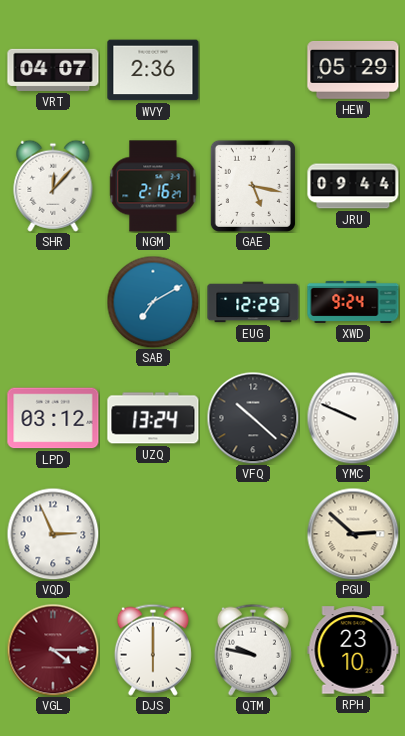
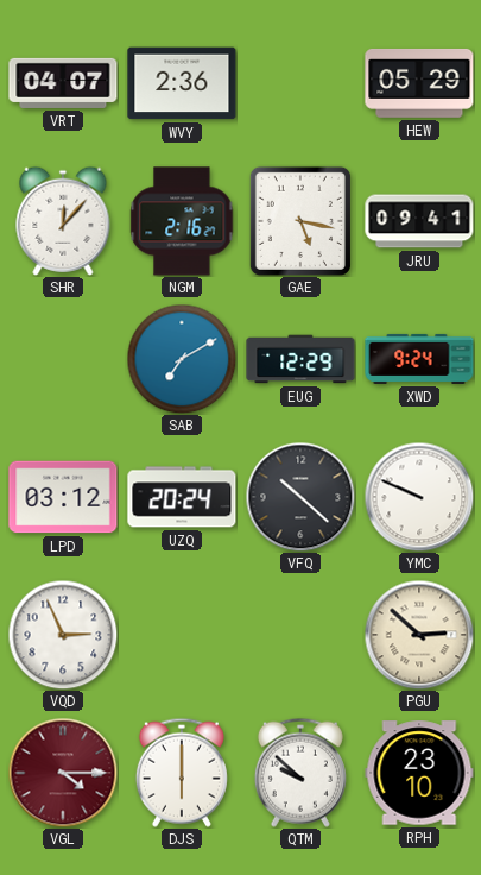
JRU: 09:44 -> 09:41 (419, 221)
UZQ: 13:24 -> 20:24 (182, 497)
QTM: 9:47 -> 9:52 (300, 773)
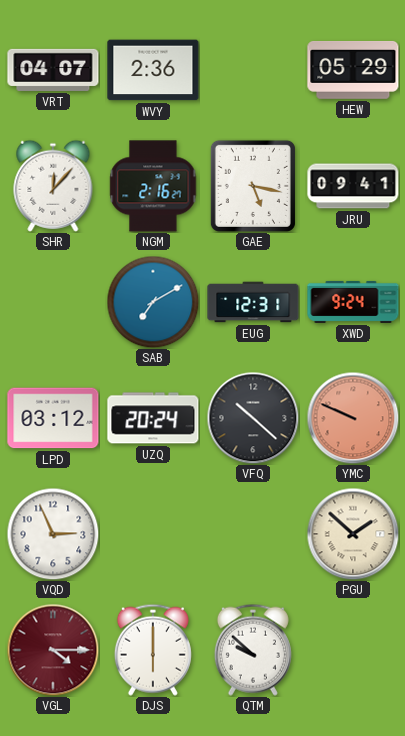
EUG: 12:29 -> 12:31 (253, 302)
YMC dial: white -> salmon (353, 418)
PGU: 2:52 -> 1:52 (353, 534)
RPH: 23:10 -> none (419, 773)
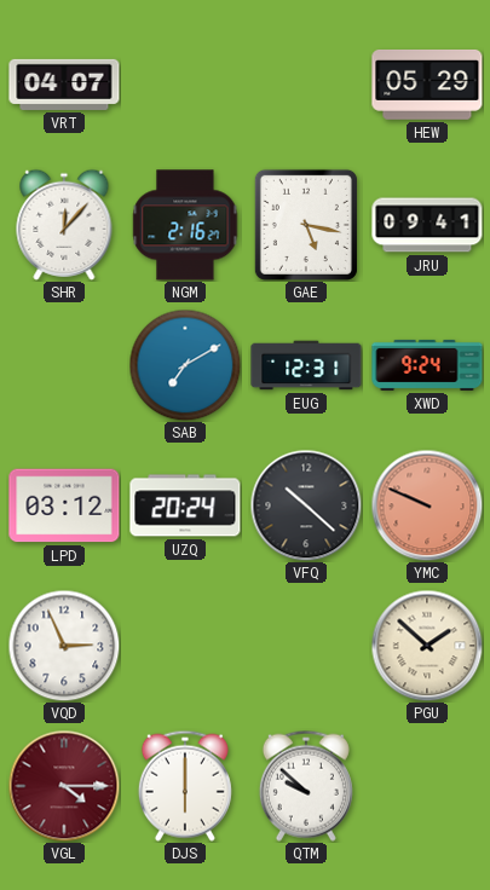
WVY: 2:36 -> none (153, 70)
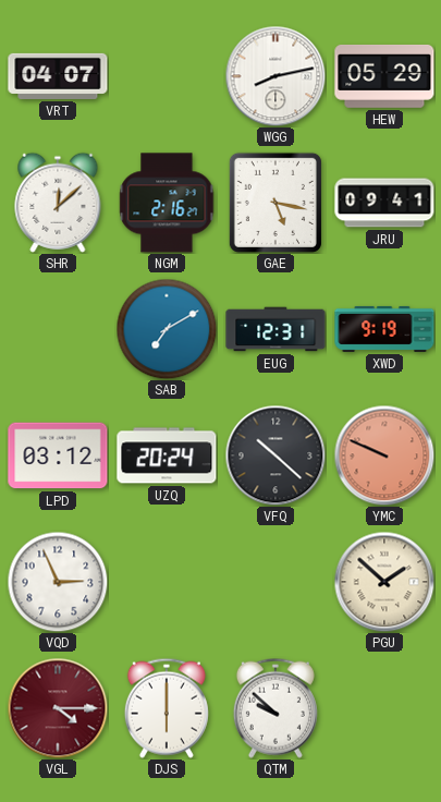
WGG: none -> 8:13 (275, 76)
SHR: 12:07 -> 12:08 (58, 203)
XWD: 9:24 -> 9:19 (384, 329)
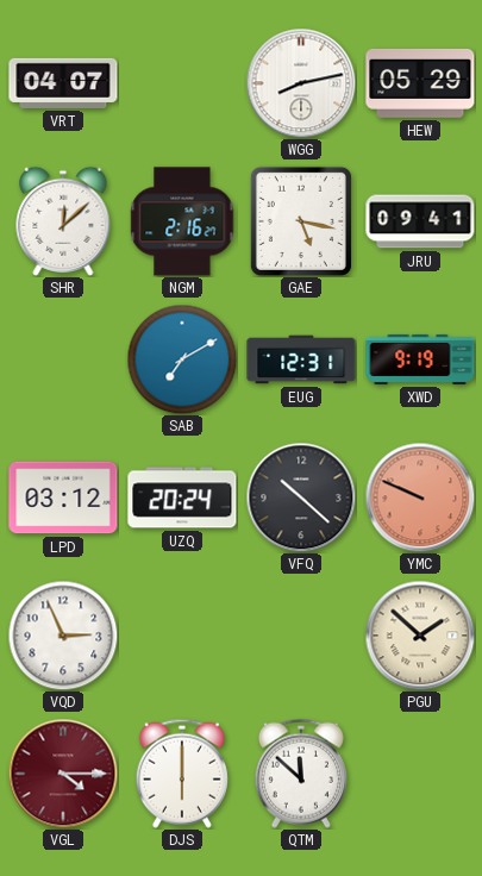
QTM: 9:52 -> 11:52 (301, 774)
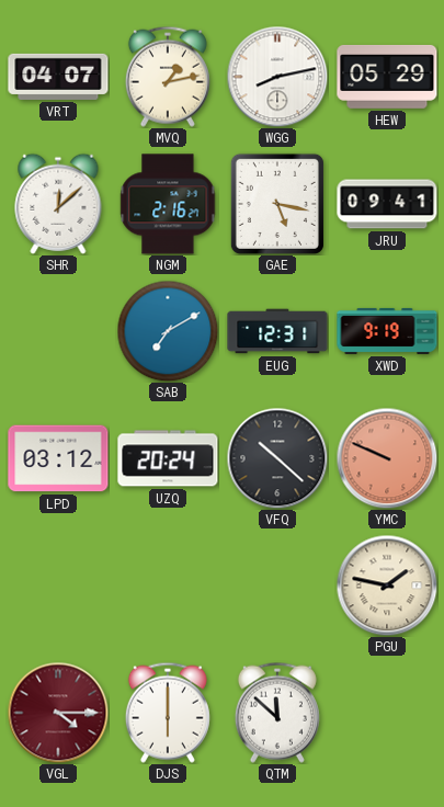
MVQ: none -> 1:13 (168, 77)
VQD: 2:56 -> none (63, 636)
PGU: 1:52 -> 1:47 (387, 586)
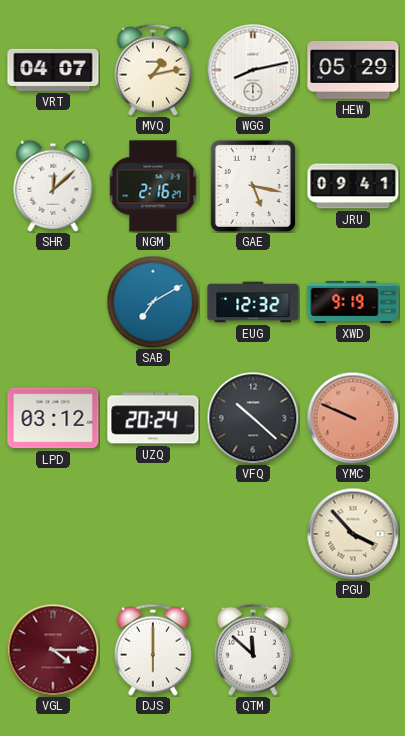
EUG: 12:31 -> 12:32 (253, 302)
PGU: 1:47 -> 3:53 (353, 534)
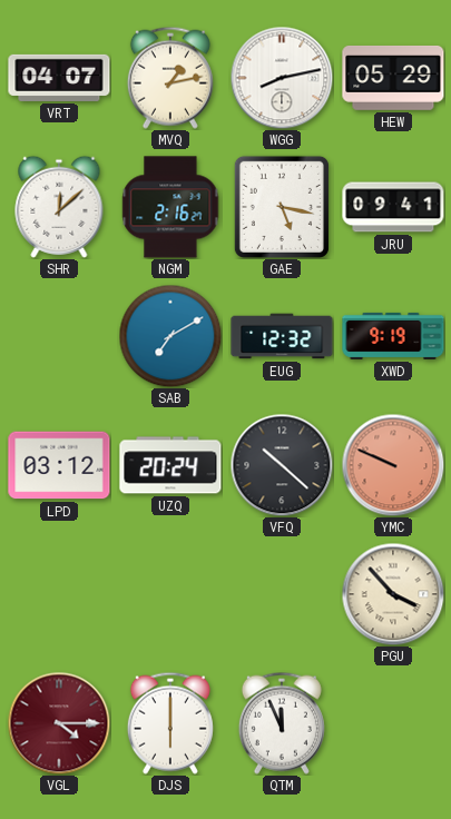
QTM: 11:52 -> 11:56 (282, 723)
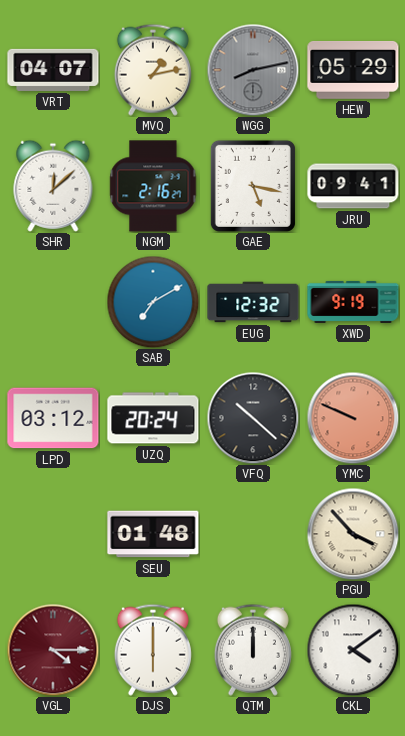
WGG dial: white -> grey (253, 70)
SEU: none -> 01:48 (153, 534)
QTM: 11:56 -> 12:00 (253, 650)
CKL: none -> 4:09 (353, 650)
